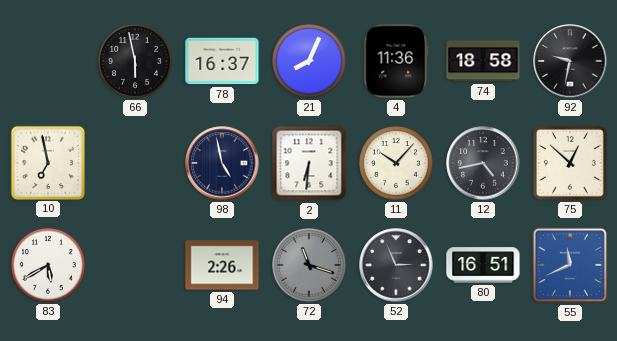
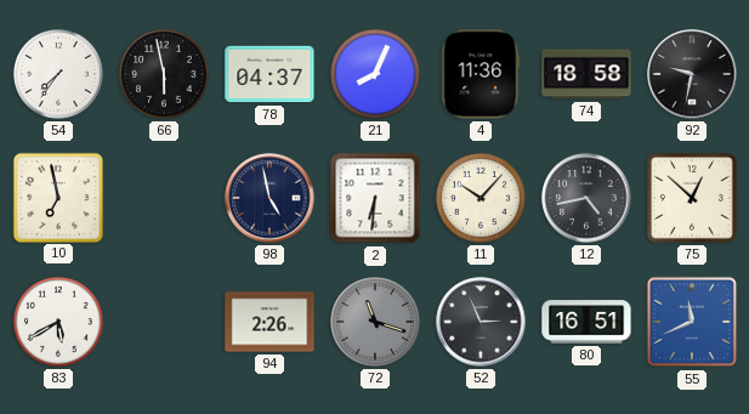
54: none -> 7:36 (59, 75)
78: 16:37 -> 04:37 (269, 74)
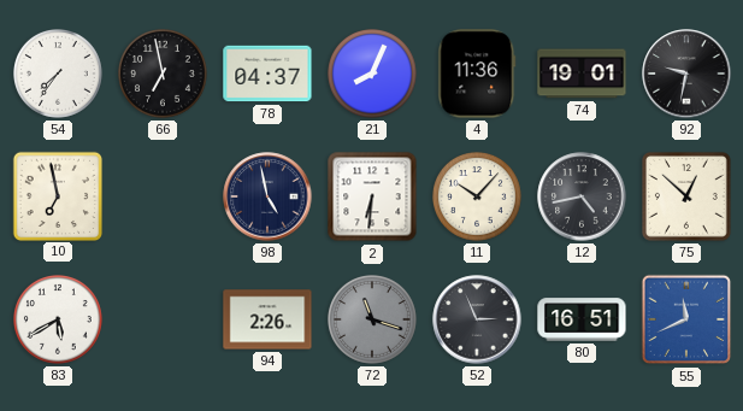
66: 5:58 -> 6:58 (164, 75)
74: 18:58 -> 19:01 (582, 74)
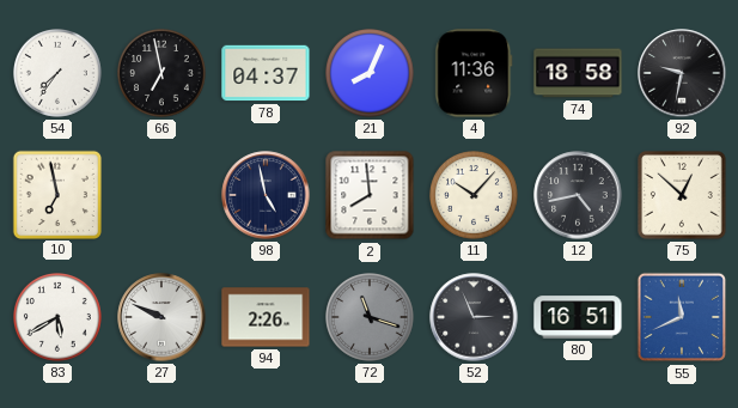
74: 19:01 -> 18:58 (578, 73)
2: 6:31 -> 7:59 (370, 195)
27: none -> 9:49 (161, 317)
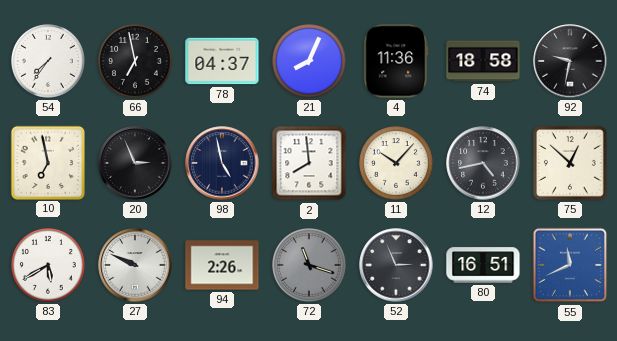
20: none -> 2:56 (135, 163)
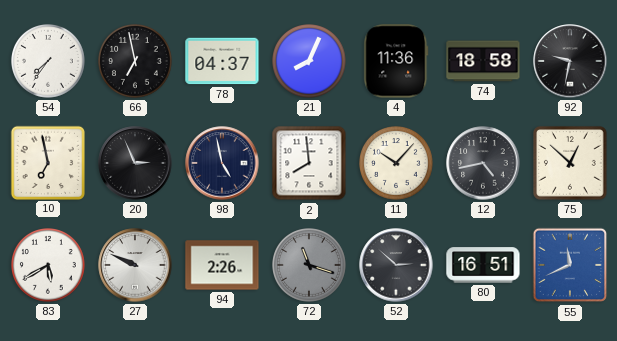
52: 2:56 -> 2:52 (396, 265)
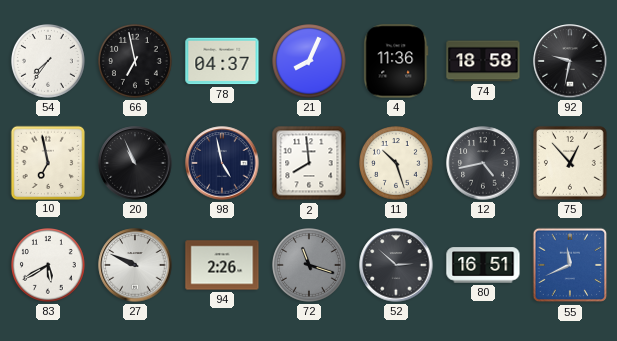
20: 2:56 -> 10:56 (135, 163)
11: 10:07 -> 10:27 (397, 164)
75: 12:52 -> 12:53 (571, 164)
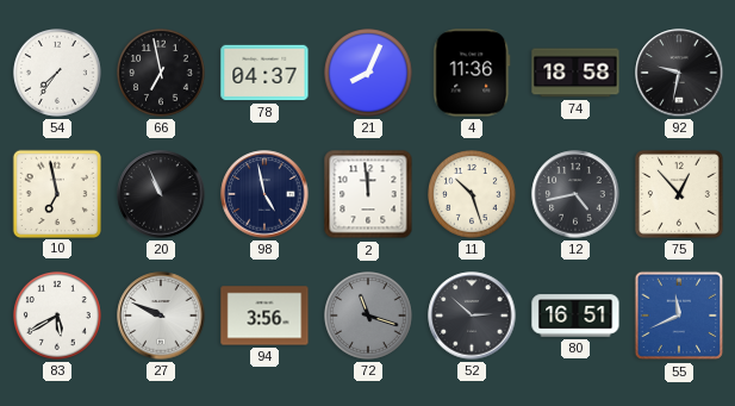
2: 7:59 -> 11:59 (368, 194)
94: 2:26 -> 3:56 (264, 316)
